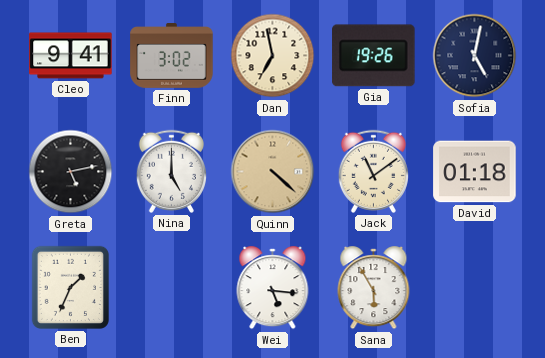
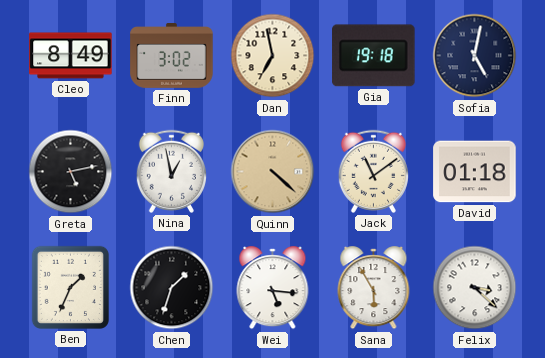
Cleo: 9:41 -> 8:49 (71, 56)
Gia: 19:26 -> 19:18 (374, 56)
Nina: 5:00 -> 12:58 (171, 171)
Chen: none -> 1:33 (172, 288)
Felix: none -> 3:22 (475, 288)
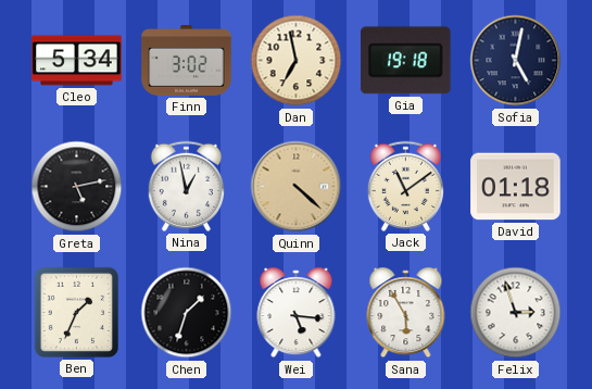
Cleo: 8:49 -> 5:34 (77, 61)
Felix: 3:22 -> 2:57 (516, 313)
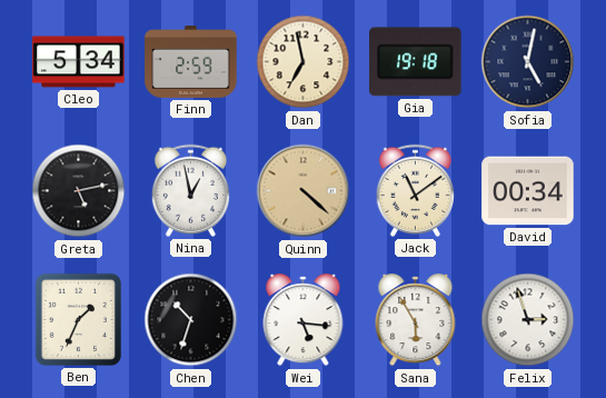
Finn: 3:02 -> 2:59 (191, 62)
David: 01:18 -> 00:34 (528, 191)
Chen: 1:33 -> 10:33 (191, 320)
